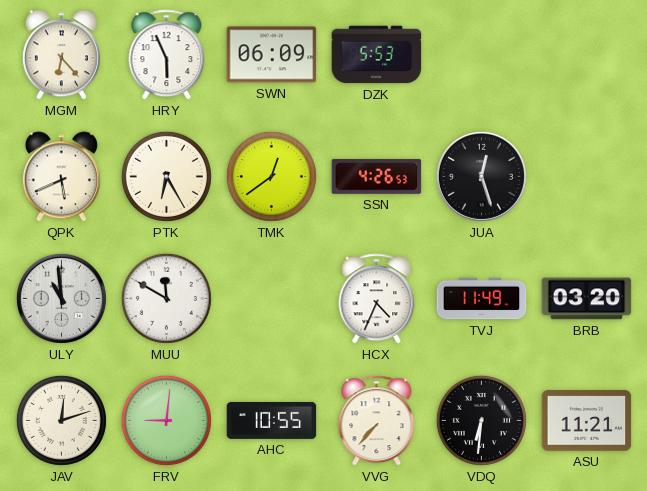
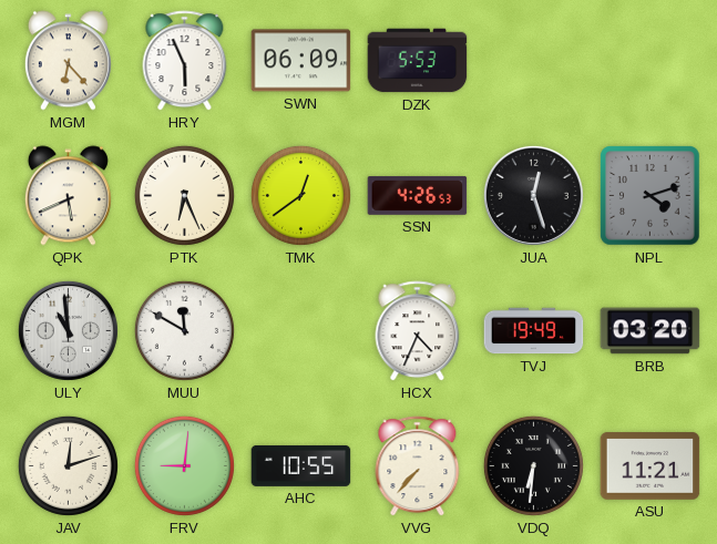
PTK: 6:25 -> 6:26 (184, 195)
NPL: none -> 4:12 (651, 196)
TVJ: 11:49 -> 19:49 (534, 331)
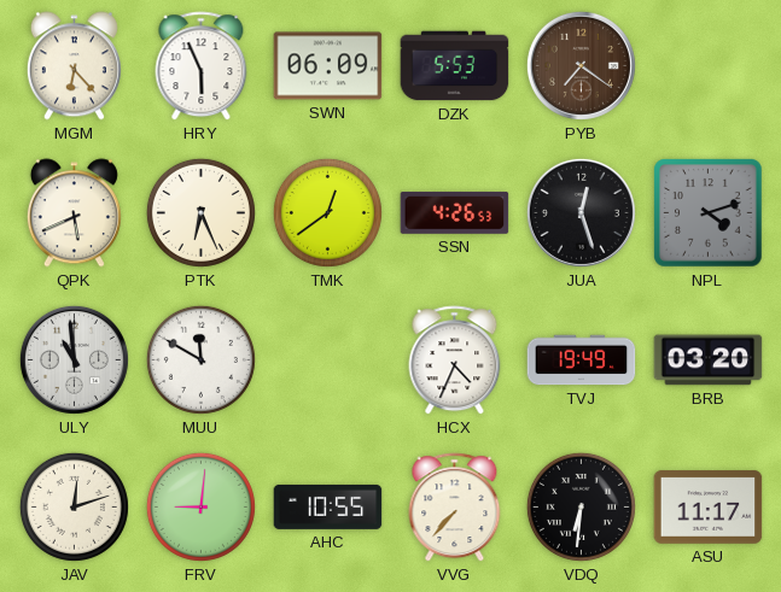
PYB: none -> 7:21 (581, 65)
ASU: 11:21 -> 11:17 (709, 508)
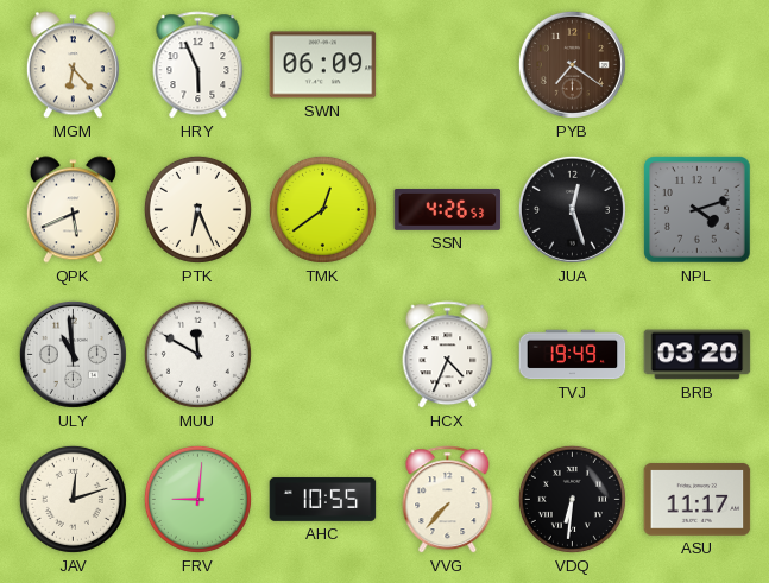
DZK: 5:53 -> none (455, 66)
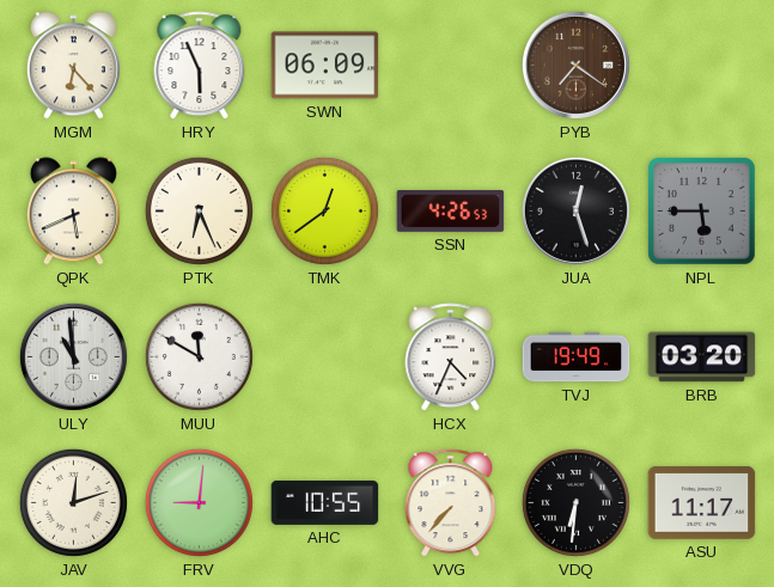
NPL: 4:12 -> 5:45 (702, 212)
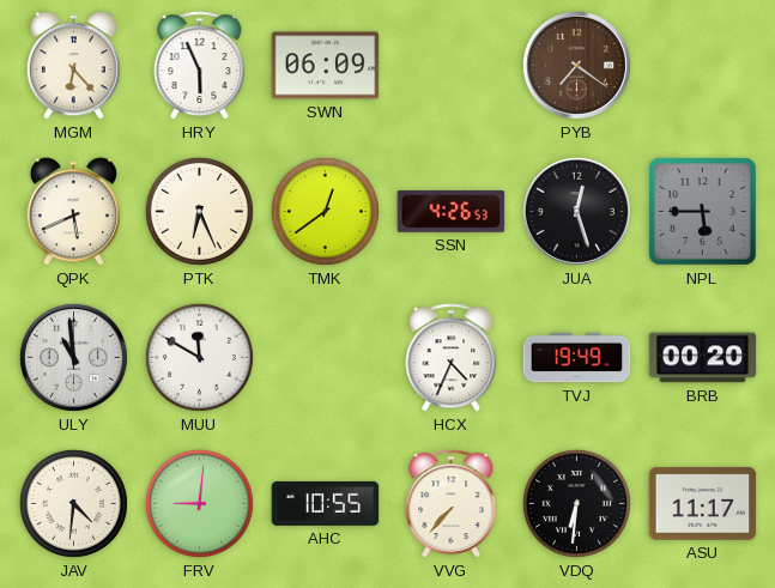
BRB: 03:20 -> 00:20 (703, 358)
JAV: 12:12 -> 4:31 (73, 503)
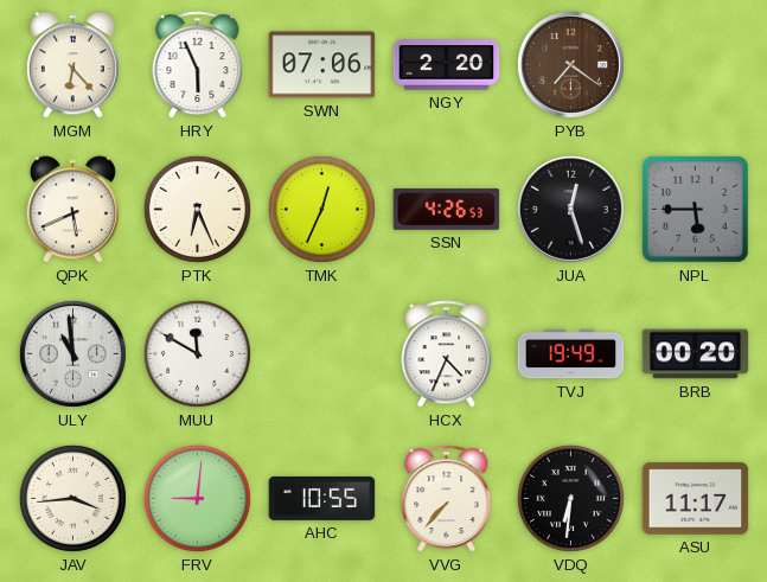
SWN: 06:09 -> 07:06 (322, 65)
NGY: none -> 2:20 (447, 65)
TMK: 12:39 -> 12:34 (321, 209)
JAV: 4:31 -> 3:44 (72, 498)
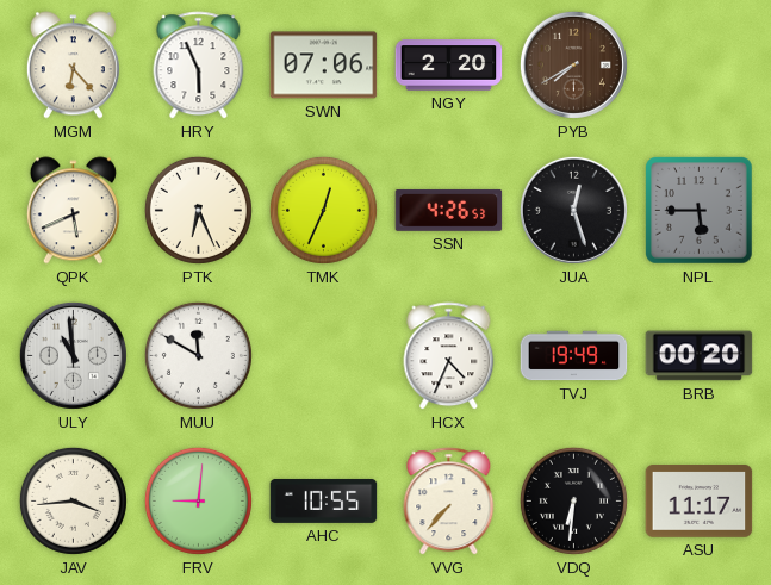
PYB: 7:21 -> 7:40 (573, 64)
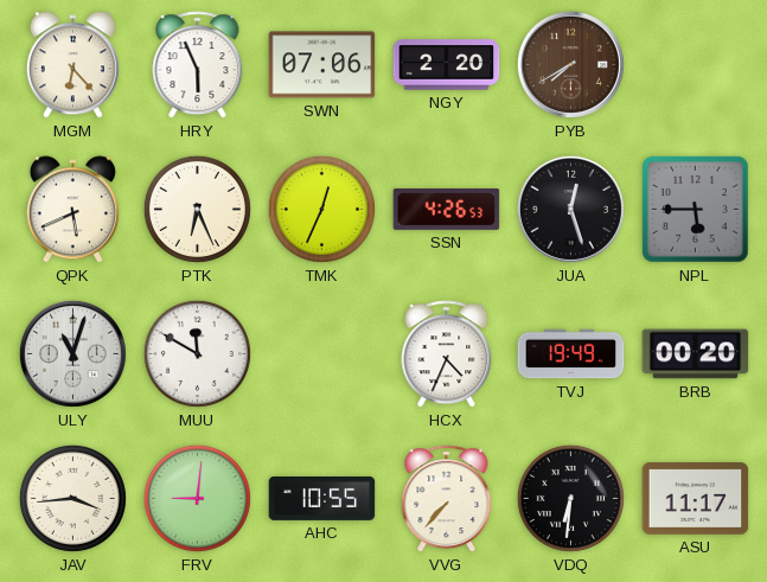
ULY: 10:59 -> 11:03 (72, 353)
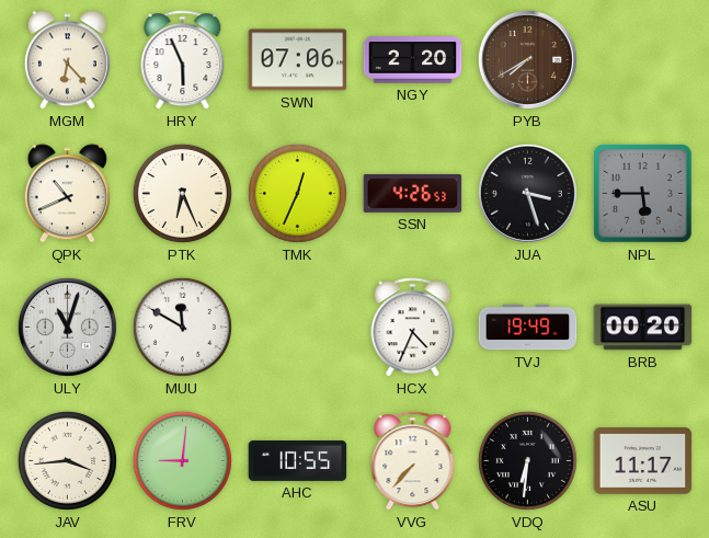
QPK: 5:41 -> 10:41 (67, 194)
JUA: 12:27 -> 3:27 (527, 193)
